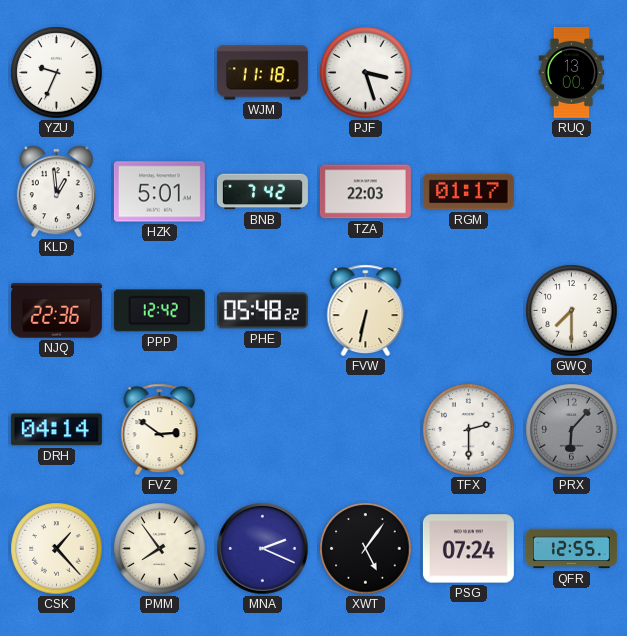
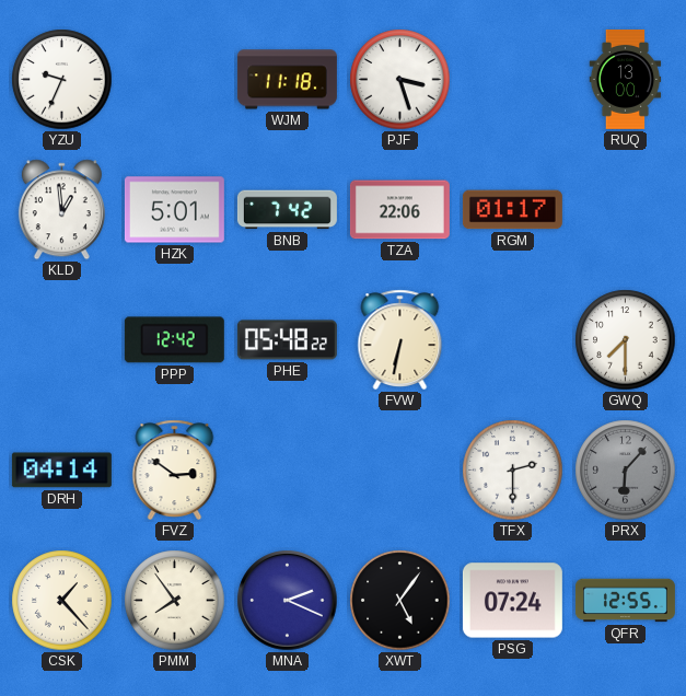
TZA: 22:03 -> 22:06 (399, 210)
NJQ: 22:36 -> none (56, 311)
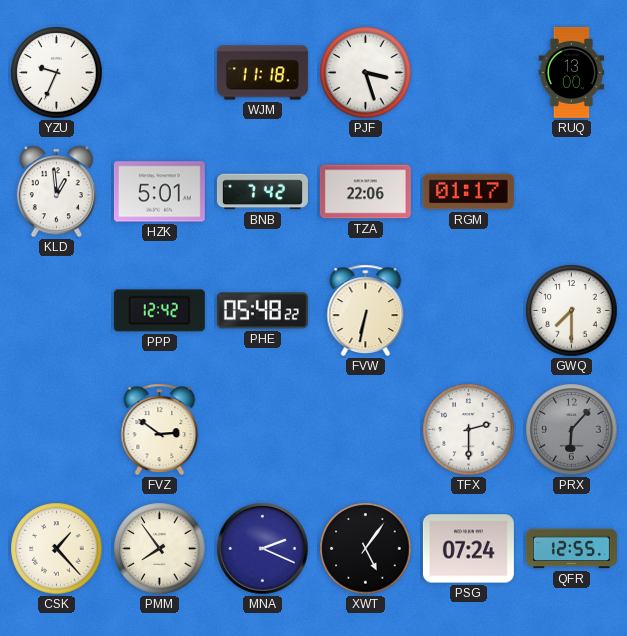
DRH: 04:14 -> none (61, 471)
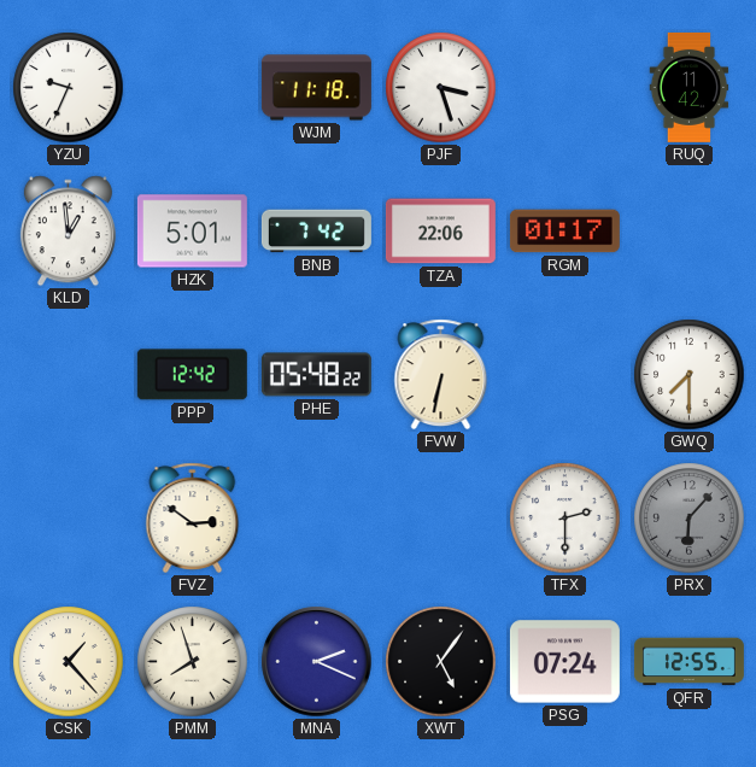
RUQ: 13:00 -> 11:42 (690, 87)
PMM: 7:54 -> 7:57 (193, 662)
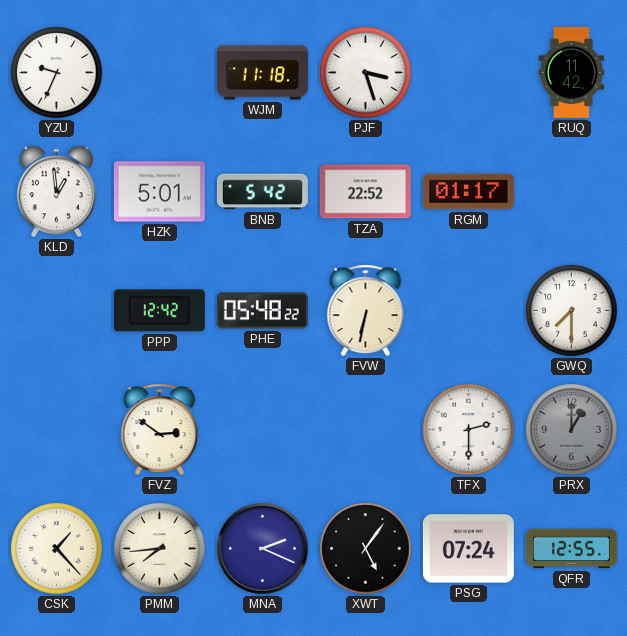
BNB: 7:42 -> 5:42 (262, 192)
TZA: 22:06 -> 22:52 (365, 192)
PRX: 6:07 -> 1:00 (572, 430)
PMM: 7:57 -> 7:44 (160, 549)
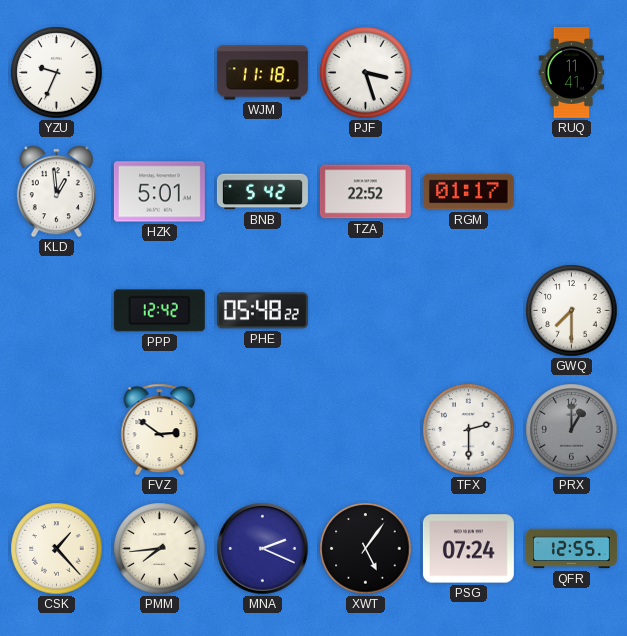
RUQ: 11:42 -> 11:41 (572, 72)
FVW: 6:32 -> none (366, 311)
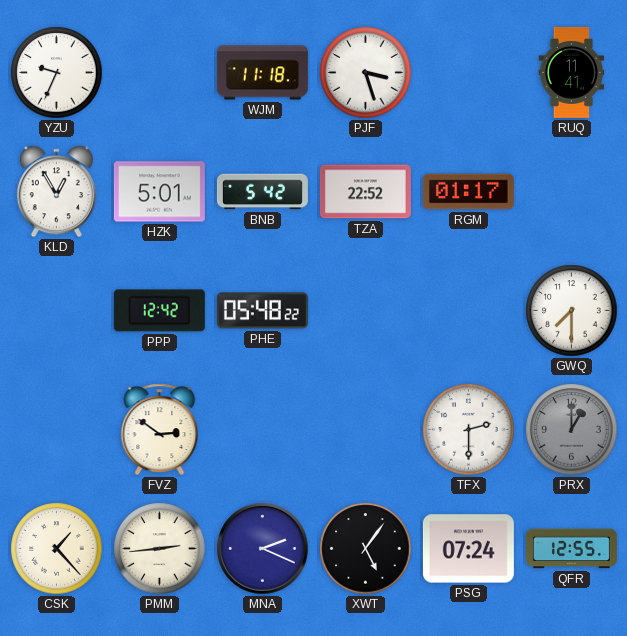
KLD: 12:59 -> 12:55 (56, 192)
PMM: 7:44 -> 2:44 (160, 549)
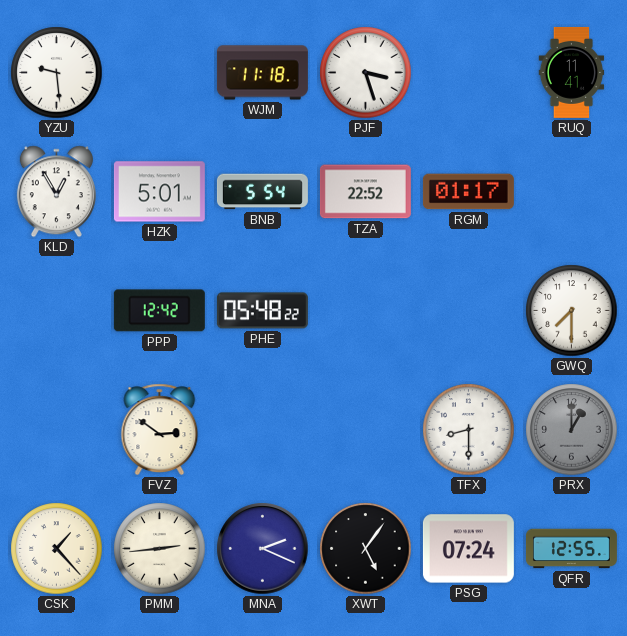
YZU: 9:34 -> 9:29 (57, 73)
BNB: 5:42 -> 5:54 (262, 192)
TFX: 2:30 -> 8:30 (469, 430)
